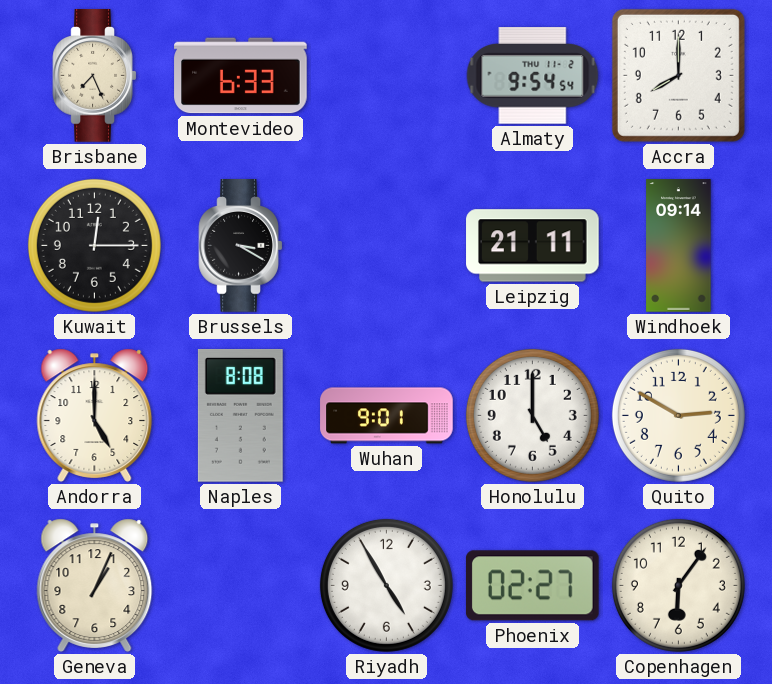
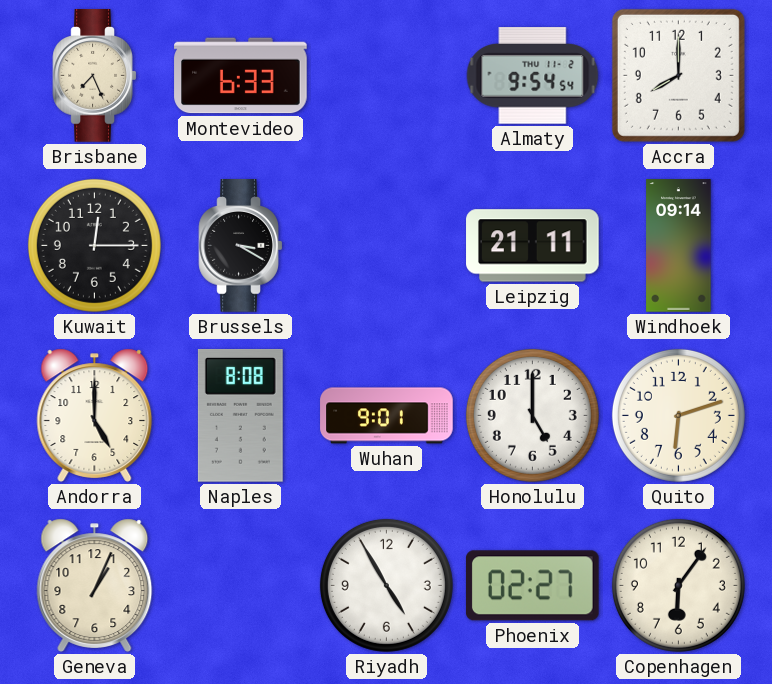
Quito: 2:50 -> 6:12 (678, 415)
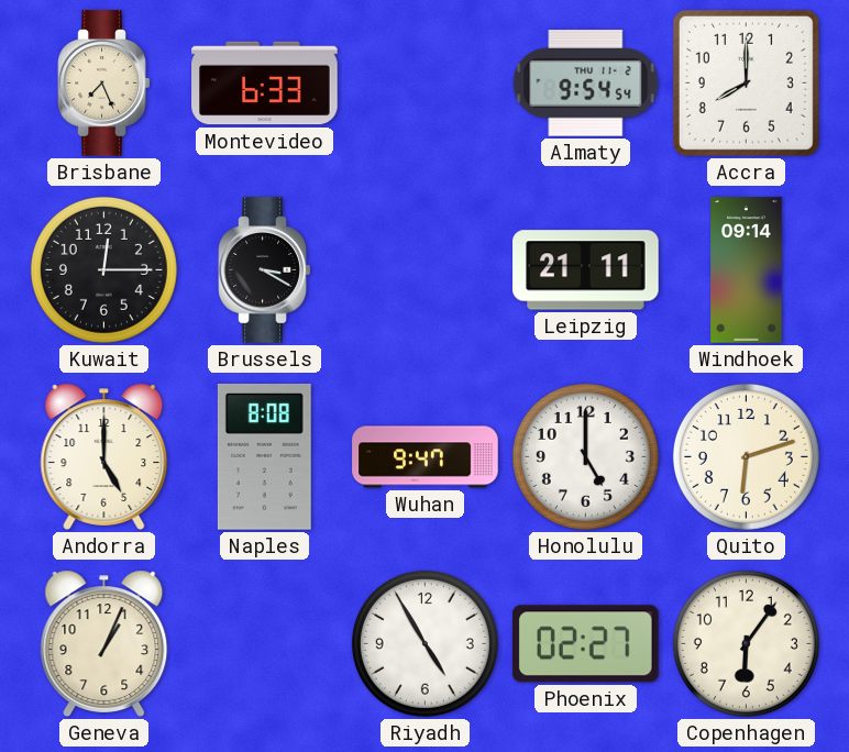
Wuhan: 9:01 -> 9:47 (426, 457)
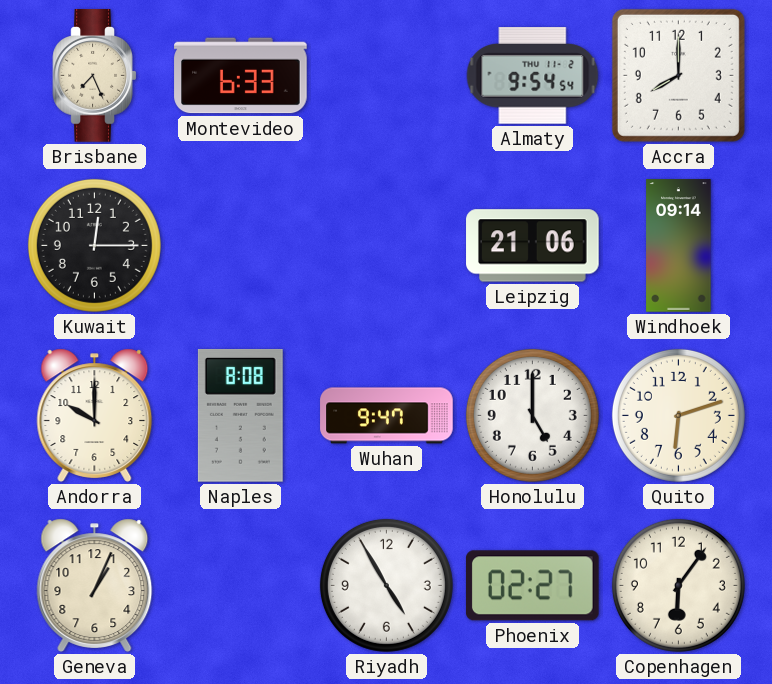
Brussels: 3:20 -> none (265, 270)
Leipzig: 21:11 -> 21:06 (533, 246)
Andorra: 5:00 -> 10:00 (95, 415)
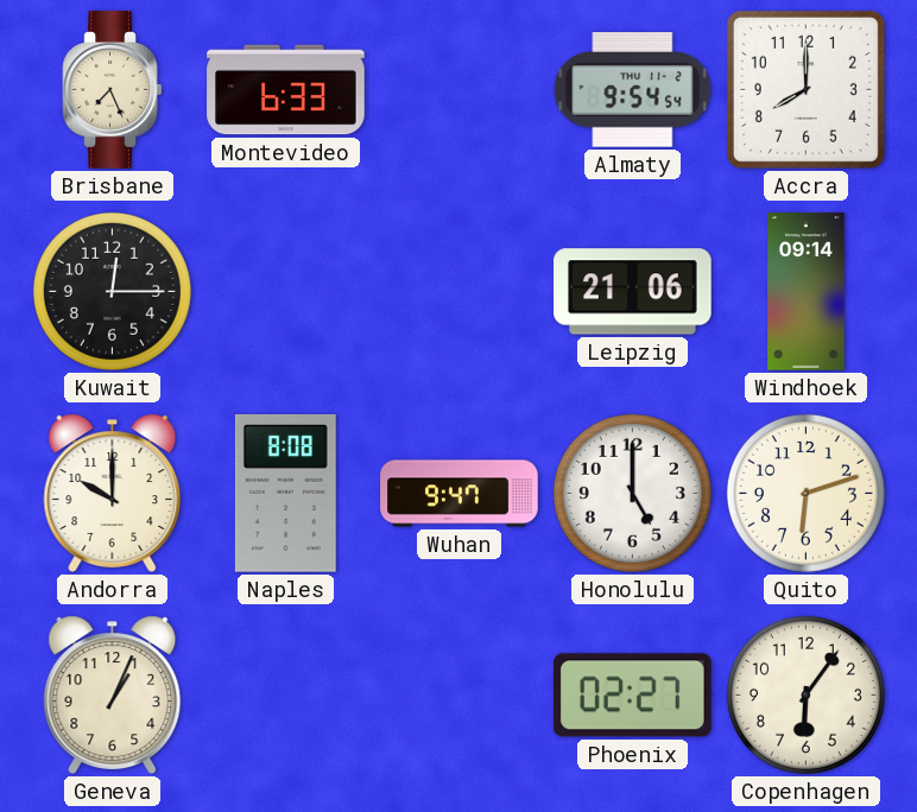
Riyadh: 4:55 -> none (386, 585)
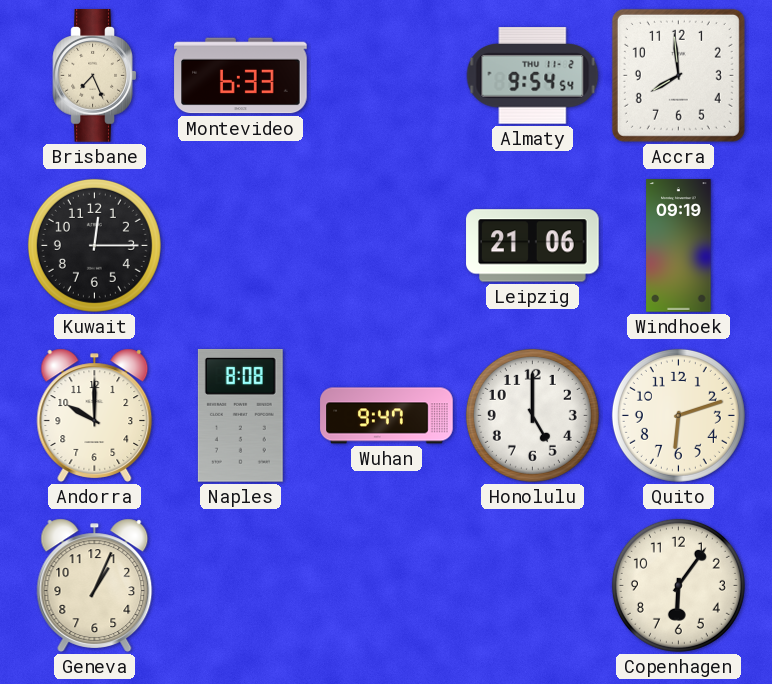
Accra: 8:00 -> 7:59 (678, 75)
Windhoek: 09:14 -> 09:19 (679, 246)
Phoenix: 02:27 -> none (632, 696)
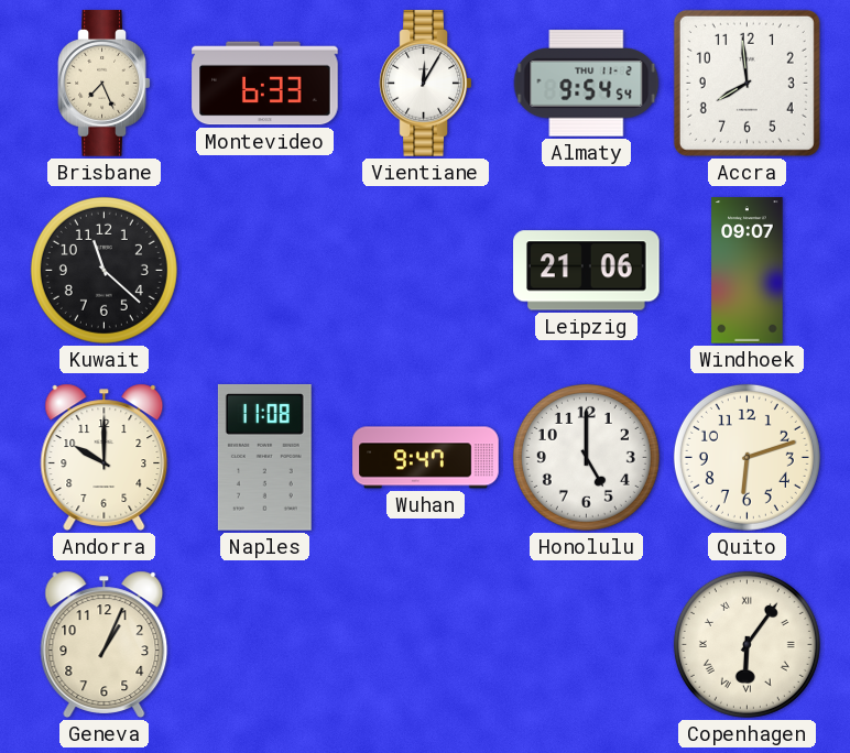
Vientiane: none -> 12:05 (426, 84)
Kuwait: 12:15 -> 11:22 (103, 270)
Windhoek: 09:19 -> 09:07 (748, 271)
Naples: 8:08 -> 11:08 (264, 458)
Copenhagen numerals: Arabic -> Roman (747, 644)
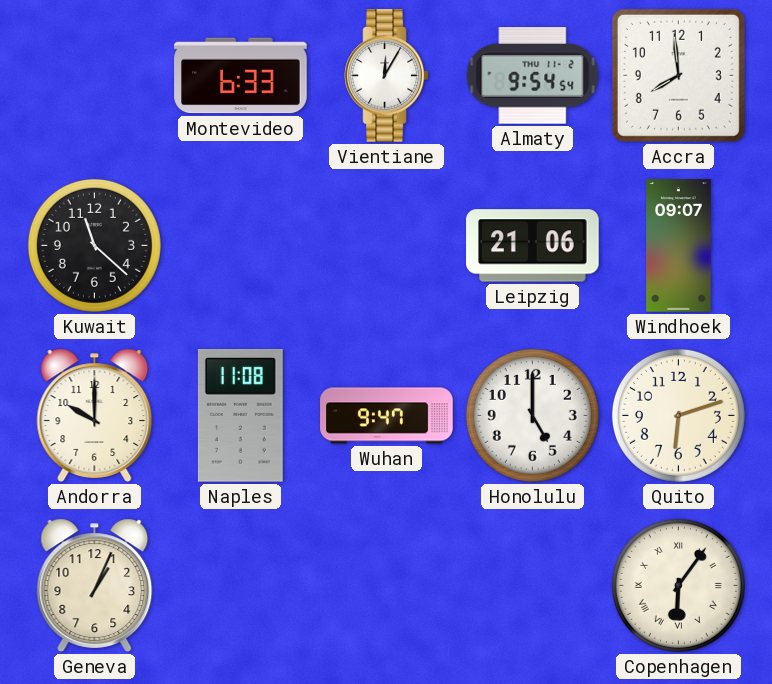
Brisbane: 7:26 -> none (105, 84)
